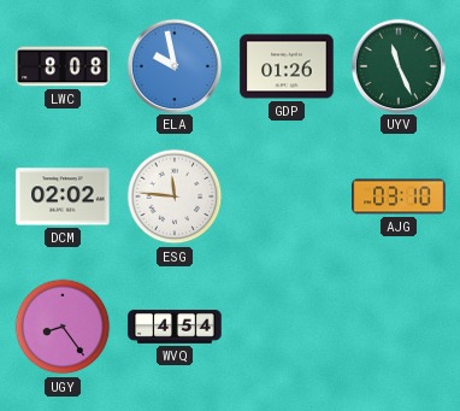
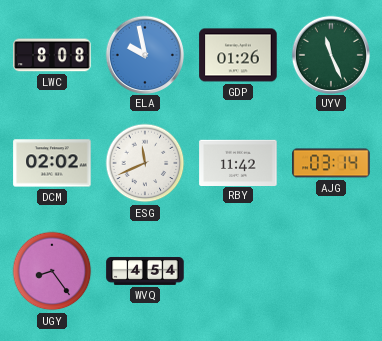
ESG: 11:46 -> 11:41 (145, 163)
RBY: none -> 11:42 (238, 162)
AJG: 03:10 -> 03:14 (331, 163)
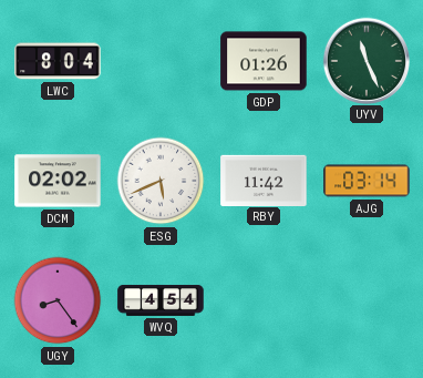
LWC: 8:08 -> 8:04 (58, 61)
ELA: 9:58 -> none (144, 54)
ESG: 11:41 -> 5:41 (161, 181)
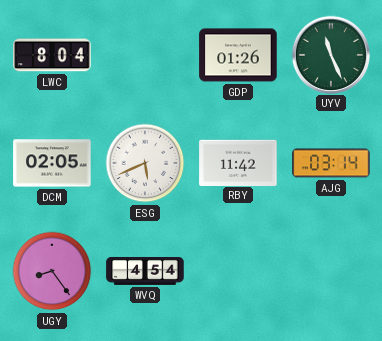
DCM: 02:02 -> 02:05 (52, 163)
